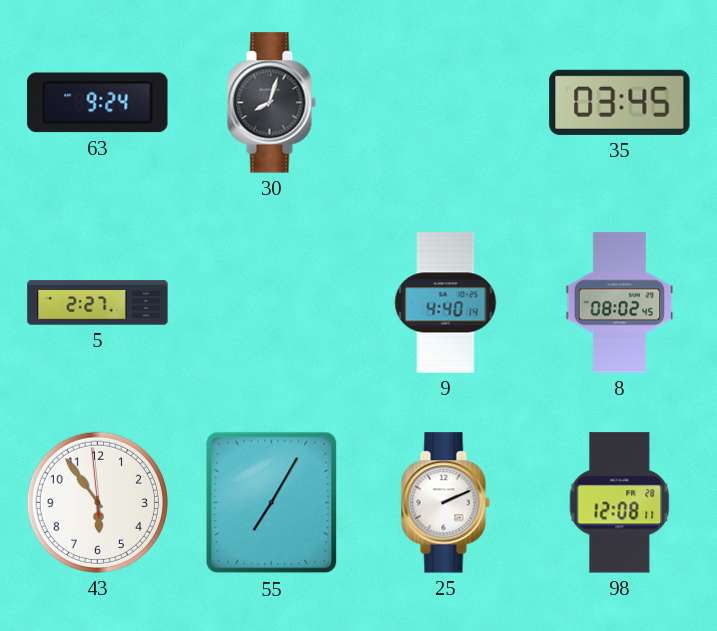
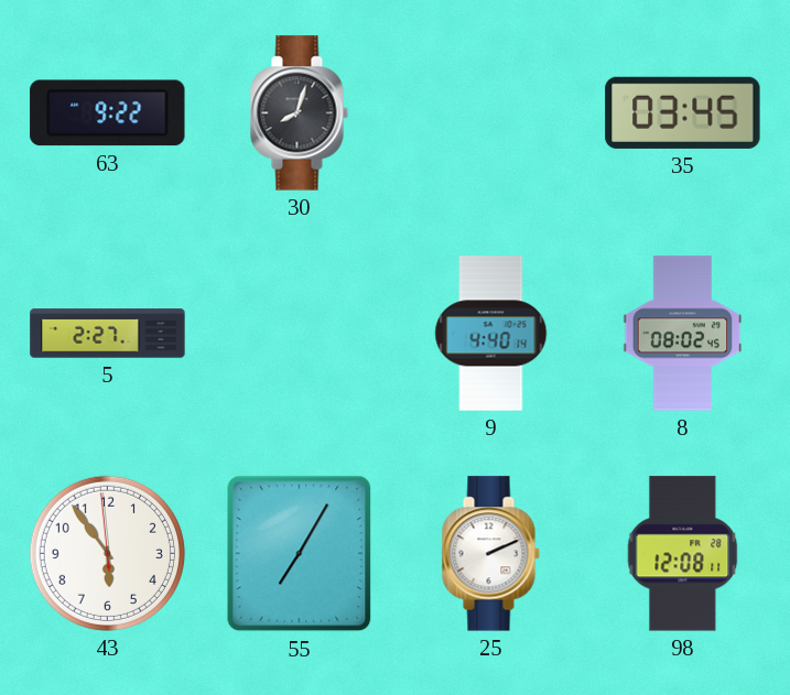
63: 9:24 -> 9:22 (108, 113)
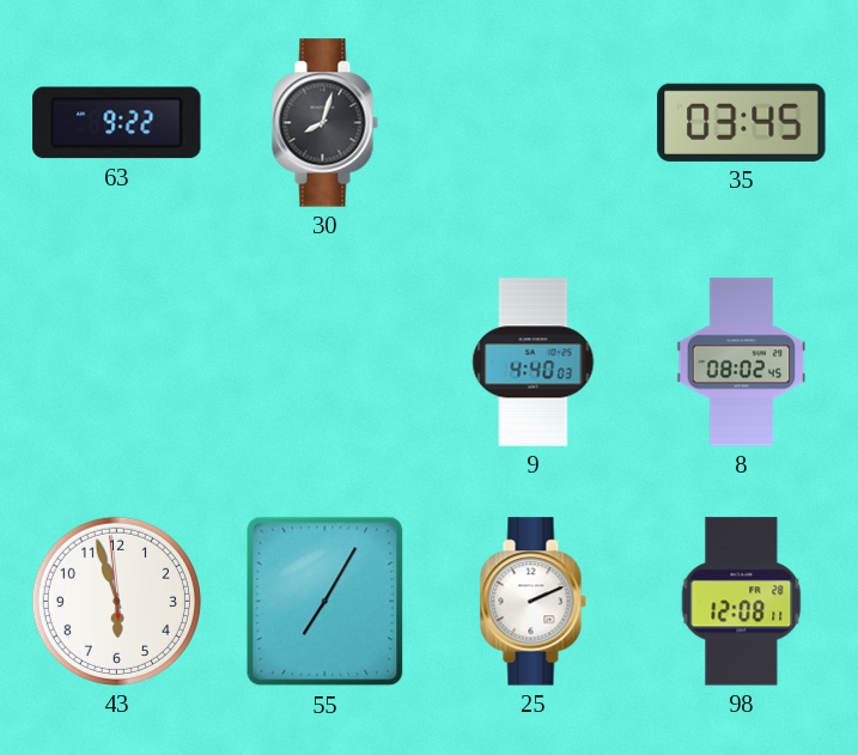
5: 2:27 -> none (108, 334)
9: 4:40:14 -> 4:40:03 (534, 363)
43: 5:53 -> 5:56 (116, 601)
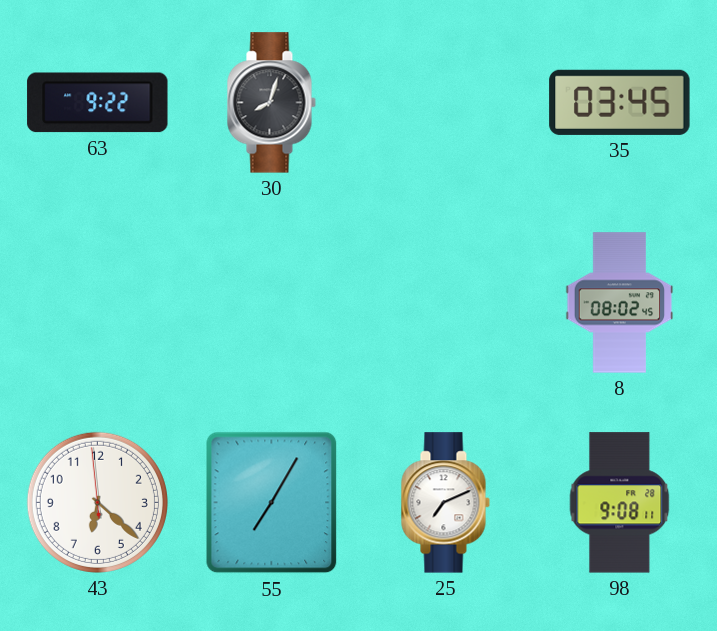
9: 4:40 -> none (534, 363)
43: 5:56 -> 6:21 (97, 502)
25: 2:11 -> 7:11 (445, 503)
98: 12:08 -> 9:08 (620, 503)
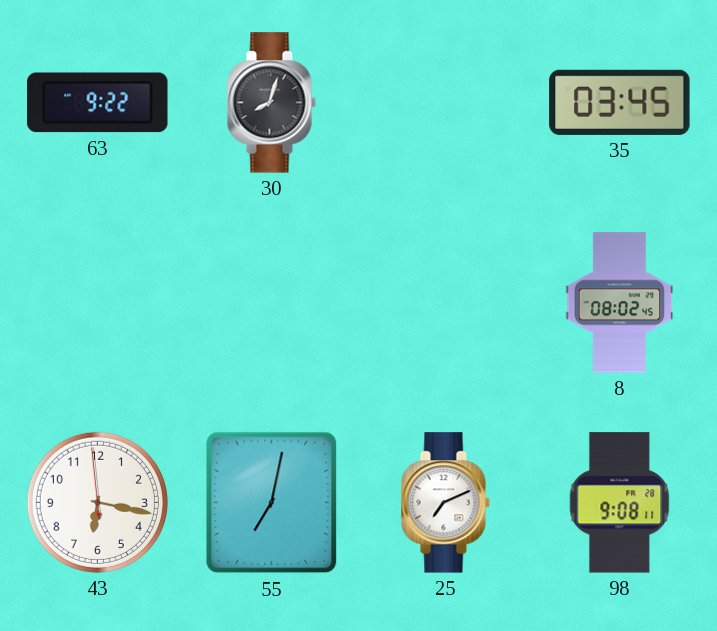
43: 6:21 -> 6:16 (97, 502)
55: 7:05 -> 7:02 (272, 503)
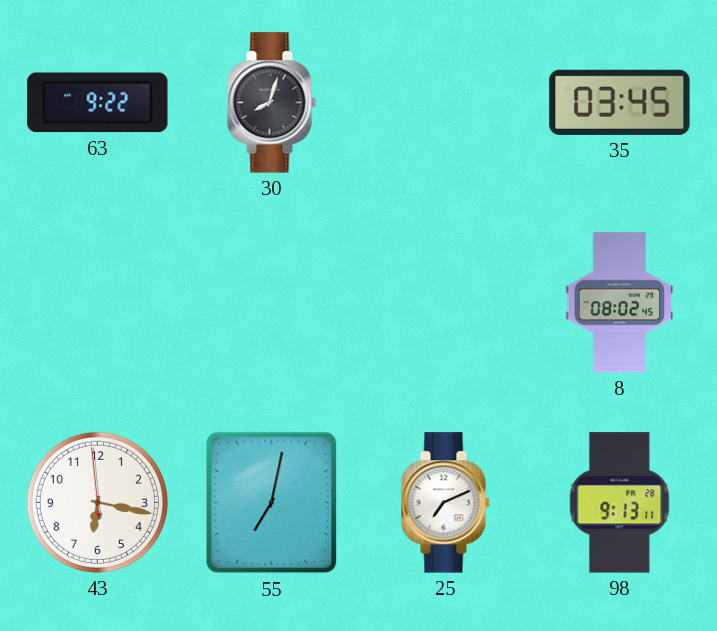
98: 9:08 -> 9:13 (620, 503)
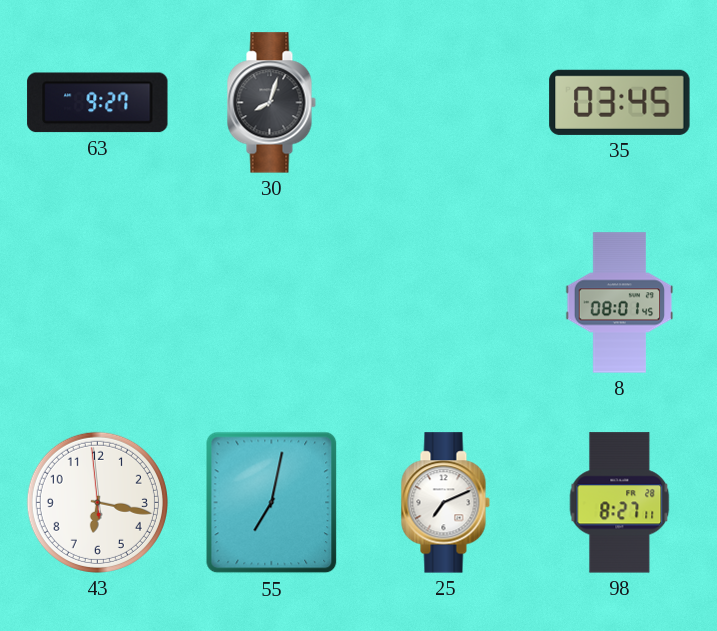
63: 9:22 -> 9:27 (98, 103)
8: 08:02 -> 08:01 (620, 303)
98: 9:13 -> 8:27 (620, 503)
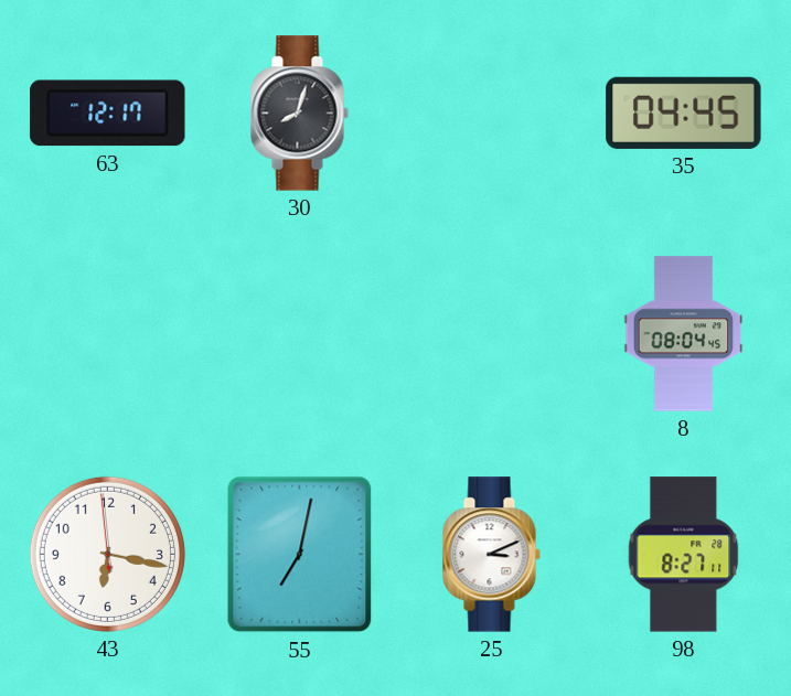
63: 9:27 -> 12:17 (108, 114)
35: 03:45 -> 04:45 (684, 113)
8: 08:01 -> 08:04 (684, 334)
25: 7:11 -> 3:11 (491, 555)
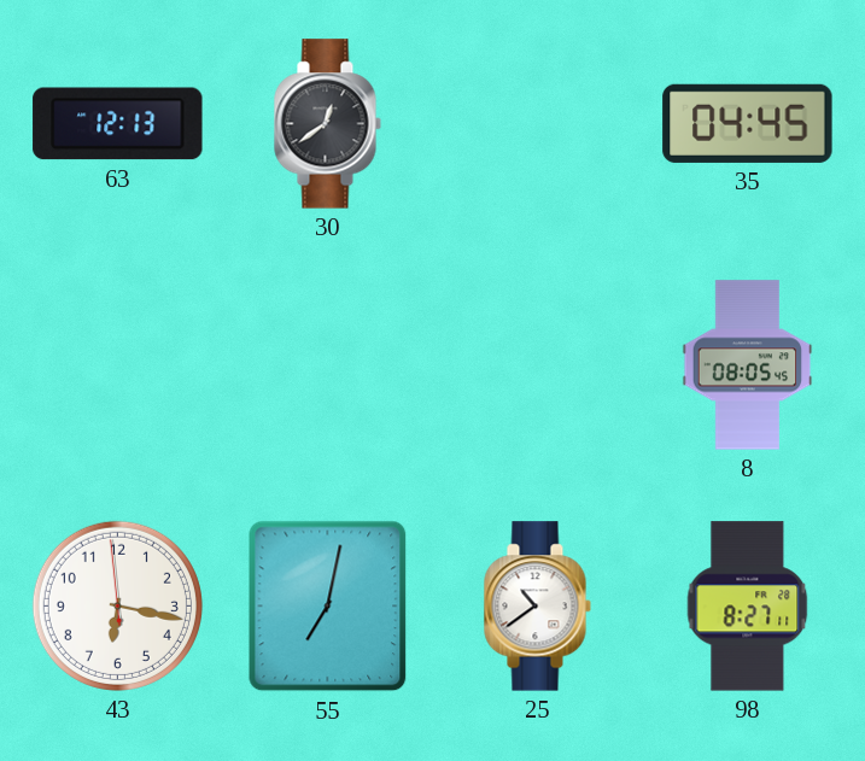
63: 12:17 -> 12:13 (118, 124)
30: 8:03 -> 12:39 (327, 124)
8: 08:04 -> 08:05 (748, 365)
25: 3:11 -> 10:39 (537, 607)
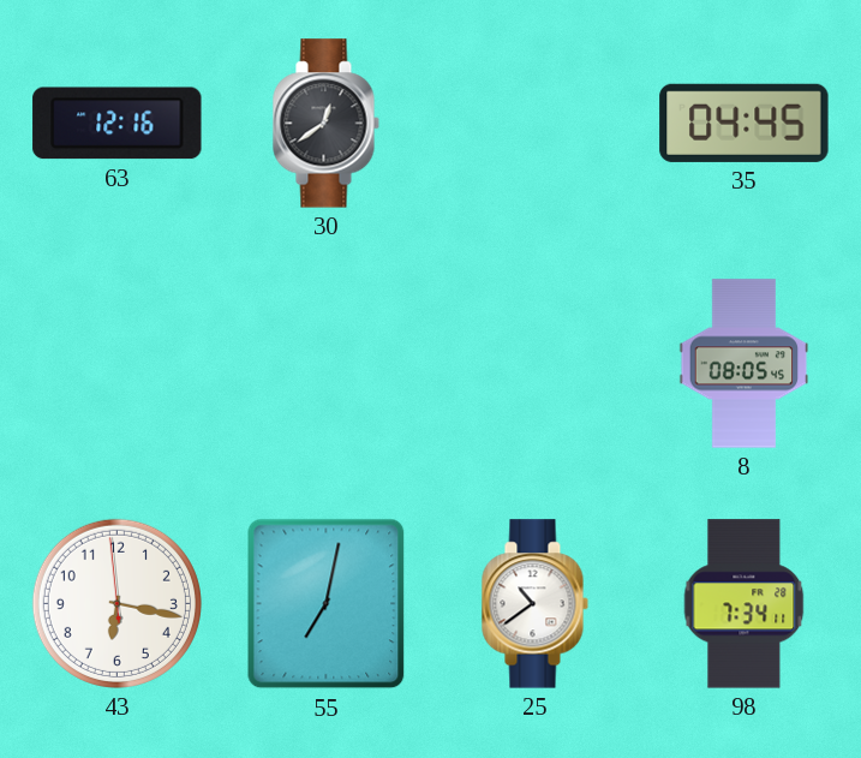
63: 12:13 -> 12:16 (118, 124)
98: 8:27 -> 7:34 (745, 604)
